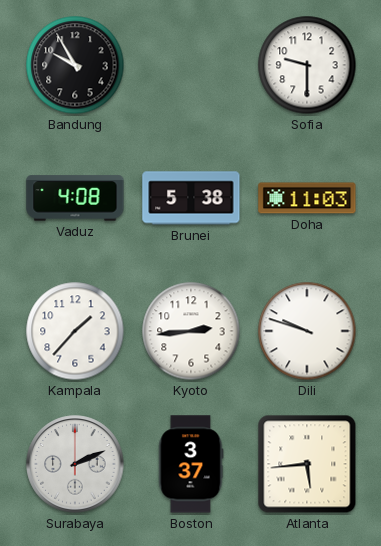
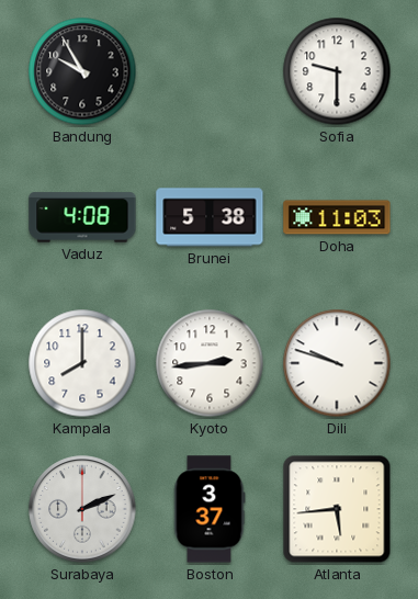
Kampala: 1:37 -> 8:00 (82, 363)
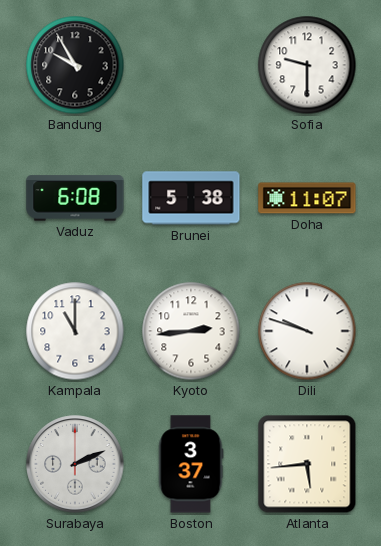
Vaduz: 4:08 -> 6:08 (75, 198)
Doha: 11:03 -> 11:07 (307, 198)
Kampala: 8:00 -> 11:00 (75, 331)
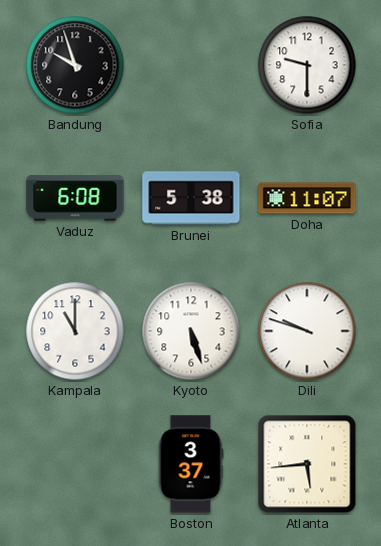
Bandung: 9:55 -> 9:57 (75, 65)
Kyoto: 2:44 -> 5:27 (191, 331)
Surabaya: 2:11 -> none (75, 464)
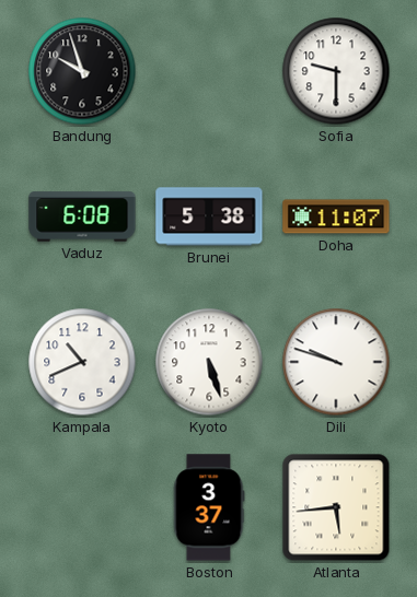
Kampala: 11:00 -> 10:41 (82, 362)
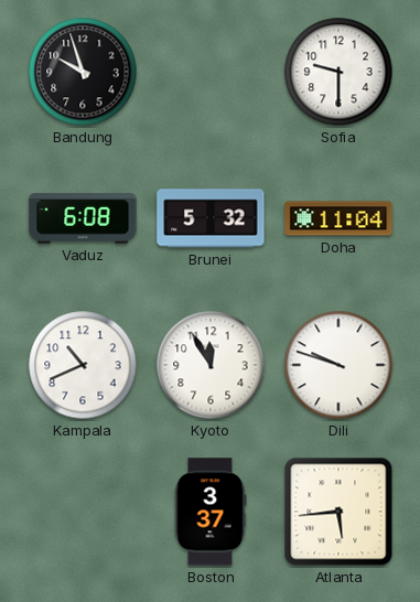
Brunei: 5:38 -> 5:32 (211, 218)
Doha: 11:07 -> 11:04 (338, 218)
Kyoto: 5:27 -> 11:55 (211, 365)
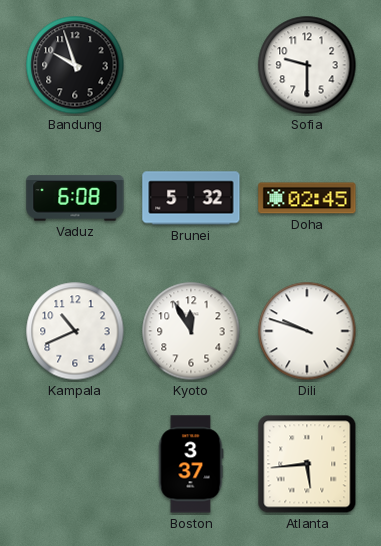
Doha: 11:04 -> 02:45 (307, 198)
